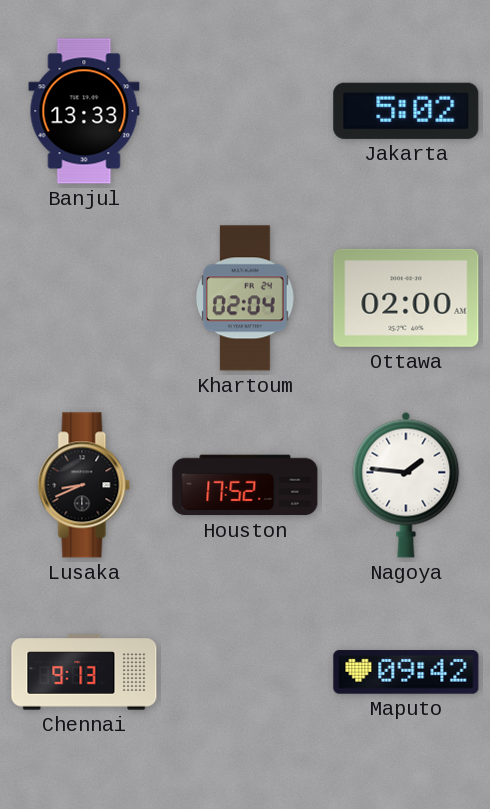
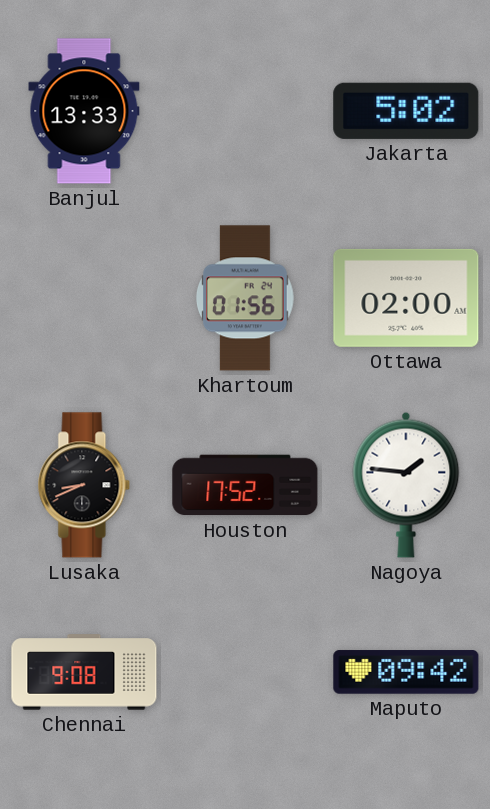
Khartoum: 02:04 -> 01:56 (245, 298)
Chennai: 9:13 -> 9:08 (84, 672)
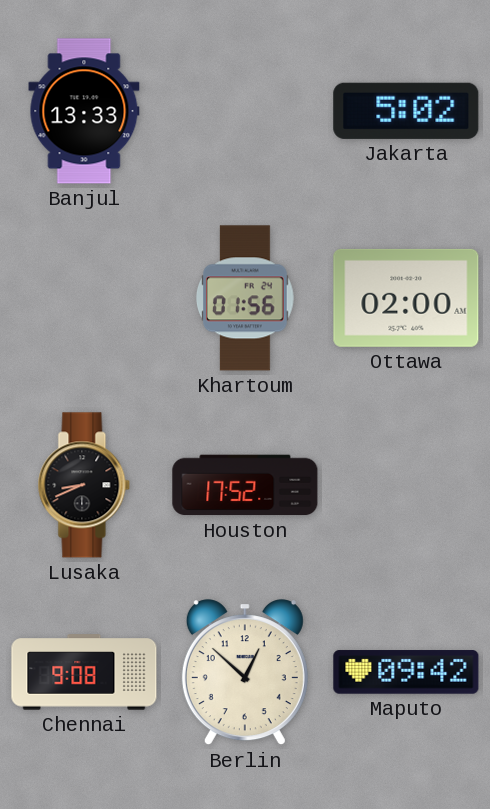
Nagoya: 1:46 -> none (406, 485)
Berlin: none -> 12:52 (245, 673)
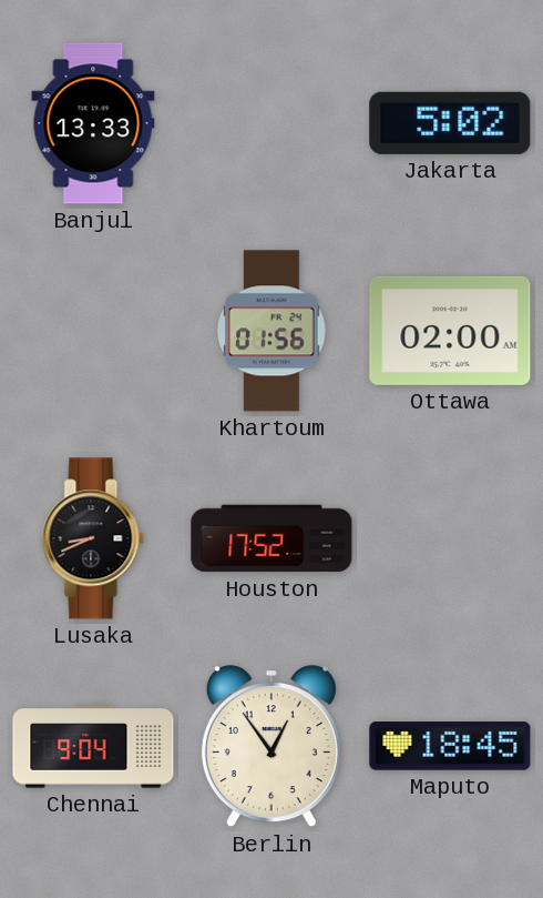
Chennai: 9:08 -> 9:04 (93, 746)
Berlin: 12:52 -> 12:54 (271, 747)
Maputo: 09:42 -> 18:45 (450, 746)
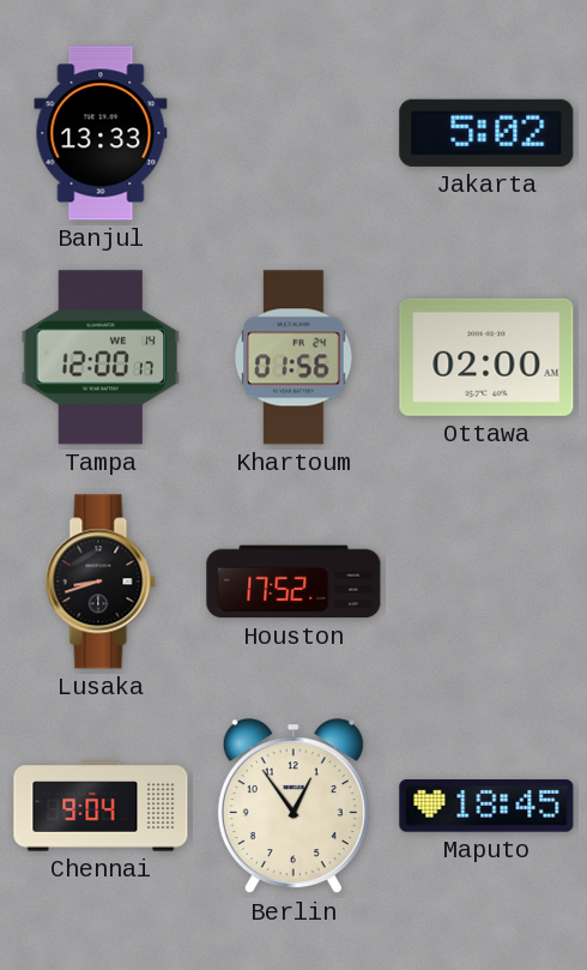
Tampa: none -> 12:00 (101, 357)
Lusaka: 8:41 -> 8:42 (101, 582)
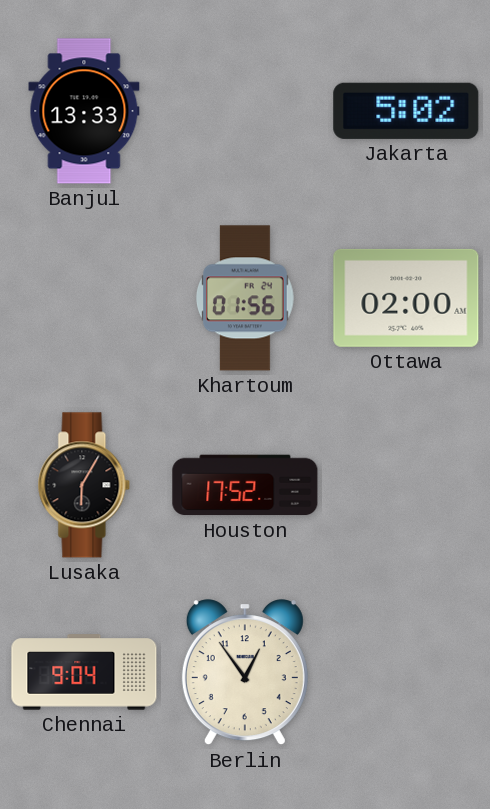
Tampa: 12:00 -> none (101, 357)
Lusaka: 8:42 -> 6:05 (84, 485)
Maputo: 18:45 -> none (486, 806)
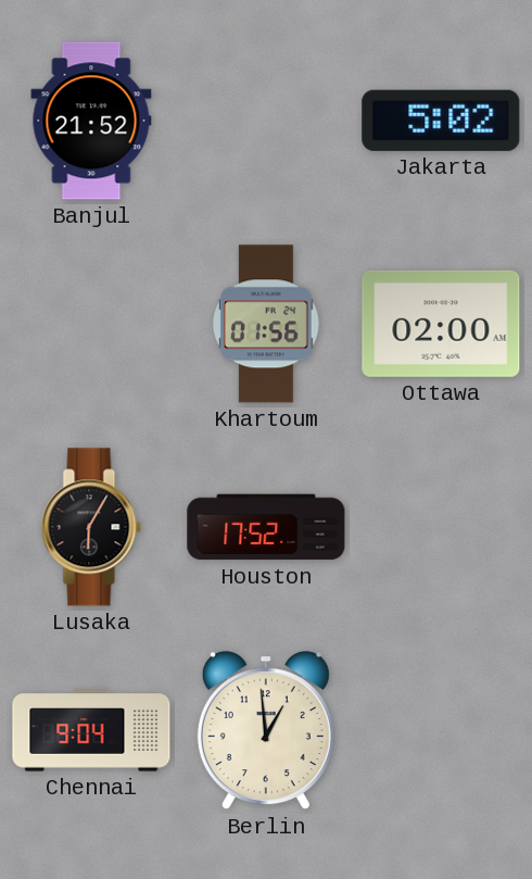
Banjul: 13:33 -> 21:52 (91, 121)
Berlin: 12:54 -> 12:59 (266, 731)
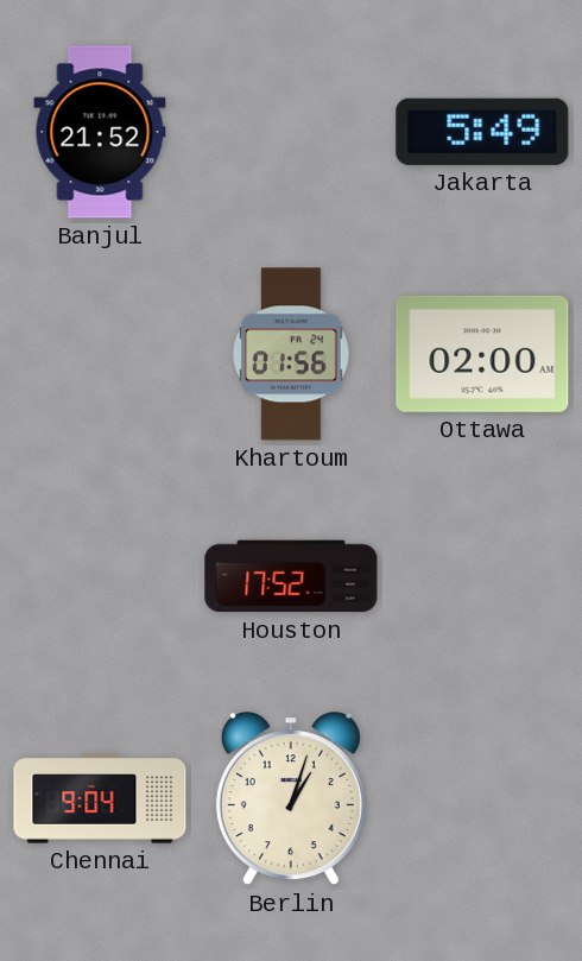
Jakarta: 5:02 -> 5:49 (482, 132)
Lusaka: 6:05 -> none (91, 527)
Berlin: 12:59 -> 1:03 (291, 799)
